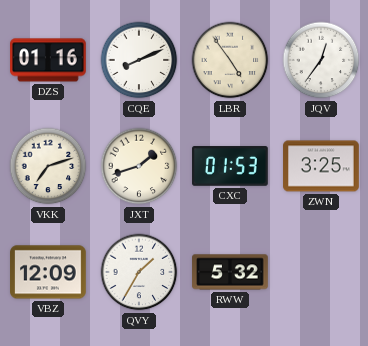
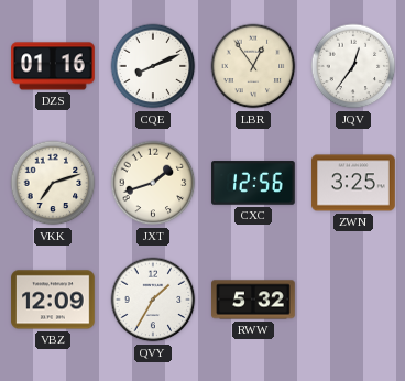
LBR: 4:54 -> 12:54 (253, 66)
CXC: 01:53 -> 12:56 (253, 183)
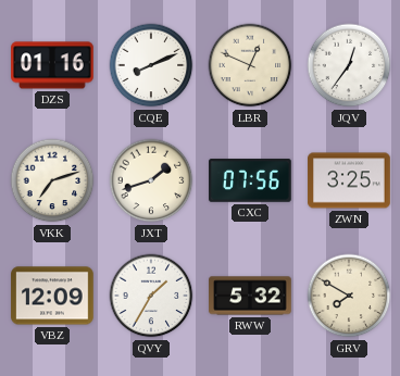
LBR: 12:54 -> 12:49 (250, 65)
CXC: 12:56 -> 07:56 (250, 180)
GRV: none -> 7:50 (349, 296)
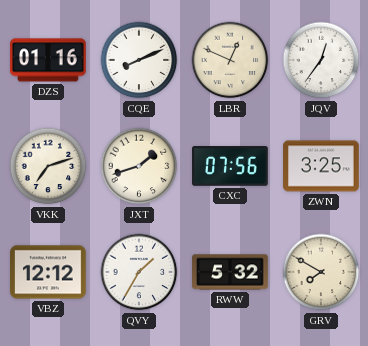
VBZ: 12:09 -> 12:12 (48, 272)
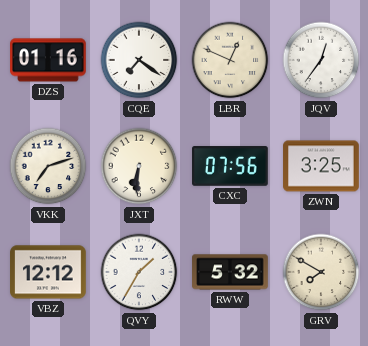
CQE: 8:11 -> 7:21 (139, 60)
JXT: 1:42 -> 6:31 (139, 166)
